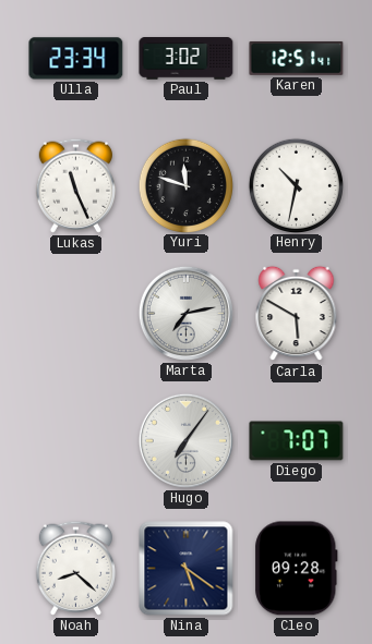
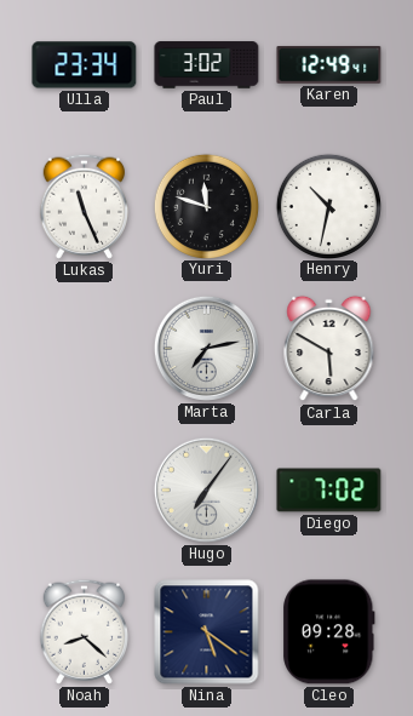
Karen: 12:51 -> 12:49 (329, 64)
Diego: 7:07 -> 7:02 (329, 491)
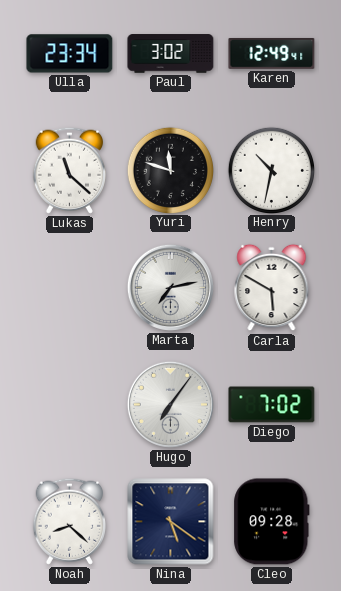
Lukas: 11:26 -> 11:22 (69, 170)
